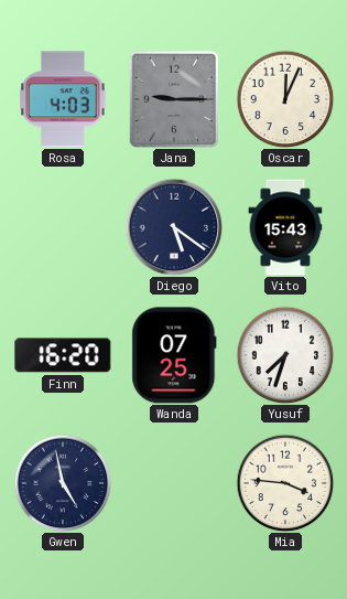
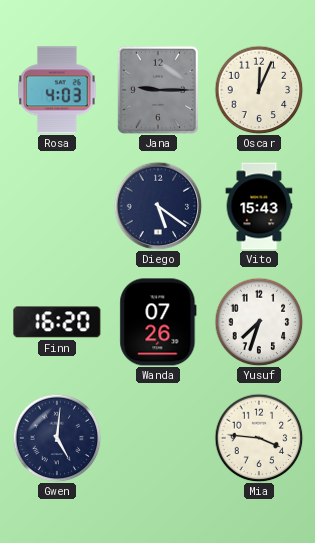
Wanda: 07:25 -> 07:26 (158, 322)
Gwen: 4:58 -> 5:01 (57, 438)
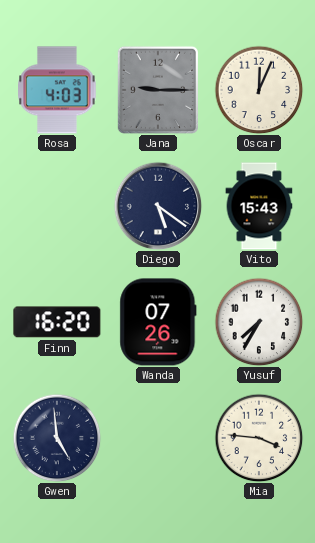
Yusuf: 7:33 -> 7:35 (259, 322)
Gwen: 5:01 -> 4:59 (57, 438)
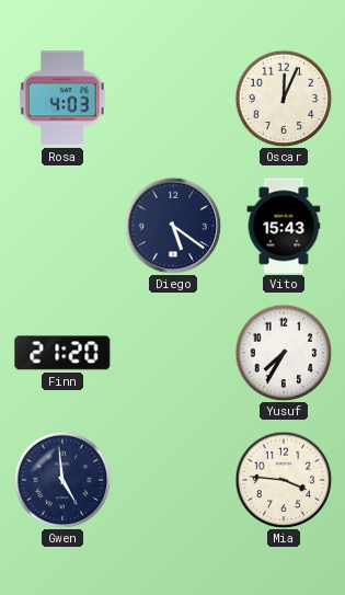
Jana: 9:15 -> none (158, 90)
Finn: 16:20 -> 21:20 (62, 353)
Wanda: 07:26 -> none (158, 322)
